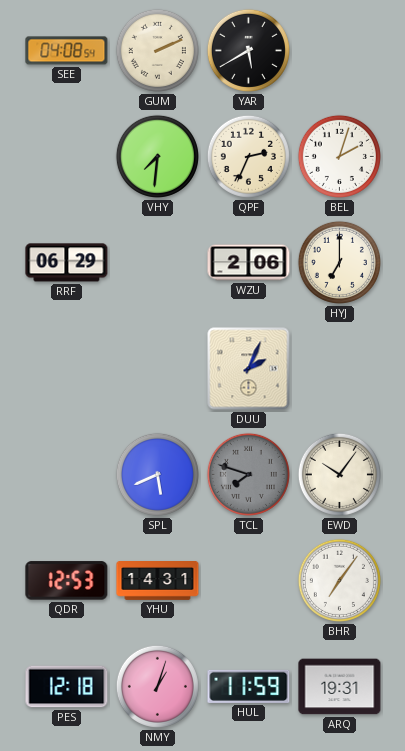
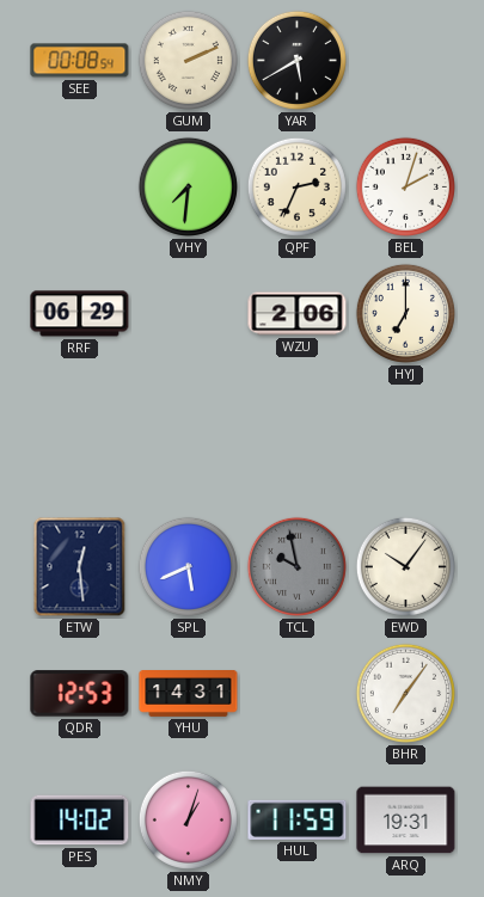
SEE: 04:08 -> 00:08 (80, 61)
DUU: 2:04 -> none (249, 369)
ETW: none -> 12:29 (80, 567)
TCL: 7:48 -> 9:58 (296, 566)
PES: 12:18 -> 14:02 (80, 821)
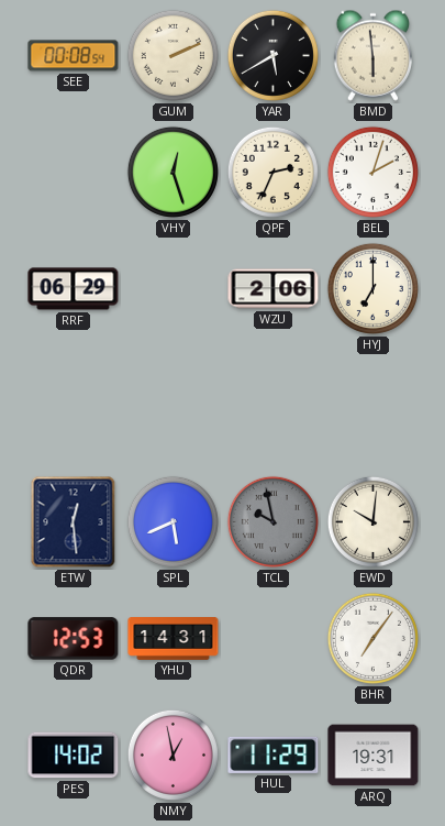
BMD: none -> 5:59 (372, 55)
VHY: 7:31 -> 12:27 (173, 172)
EWD: 10:06 -> 10:01 (372, 521)
NMY: 1:03 -> 12:58 (173, 755)
HUL: 11:59 -> 11:29 (274, 755)
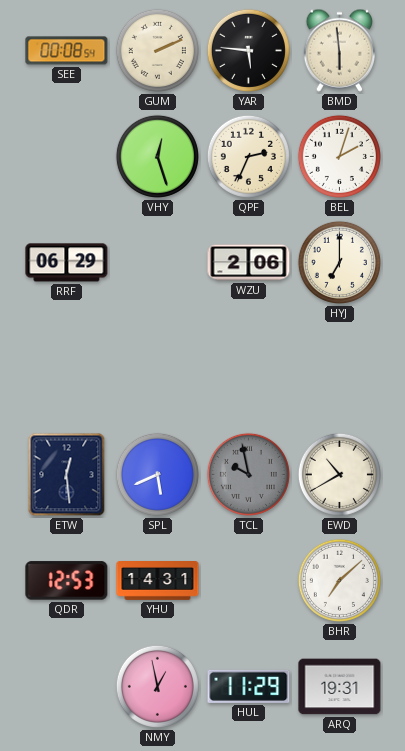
YAR: 5:40 -> 5:46 (248, 50)
EWD: 10:01 -> 10:40 (339, 474)
BHR: 7:06 -> 7:08 (339, 580)
PES: 14:02 -> none (74, 756)
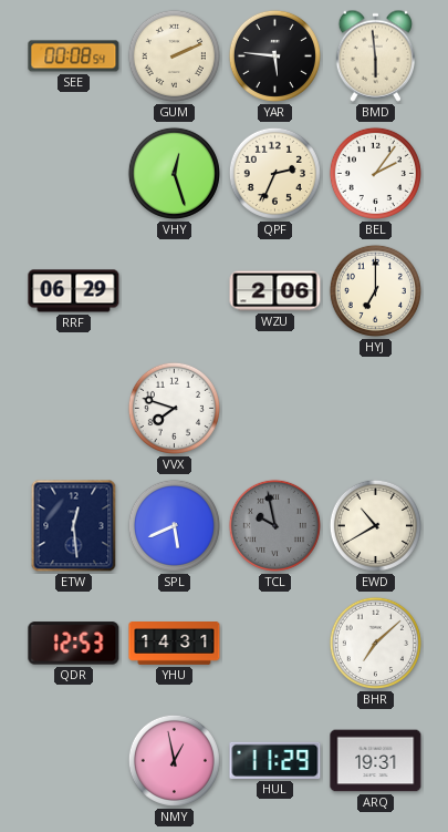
BEL: 2:03 -> 2:06 (375, 173)
VVX: none -> 7:48 (174, 408)
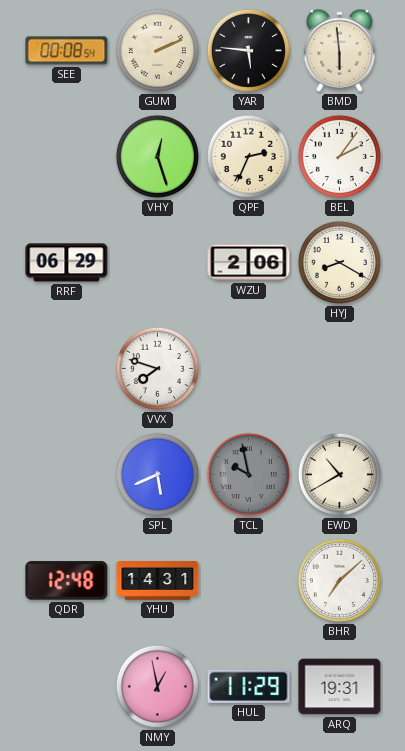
HYJ: 7:00 -> 8:20 (339, 262)
ETW: 12:29 -> none (74, 526)
QDR: 12:53 -> 12:48 (67, 581)
